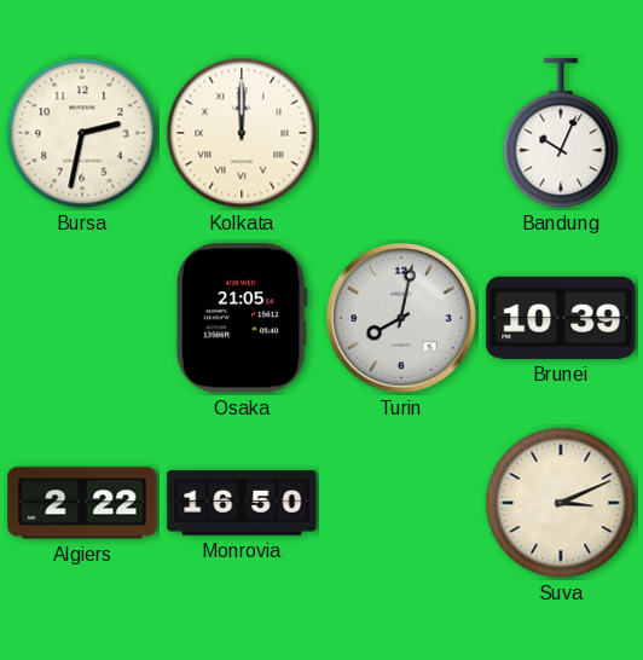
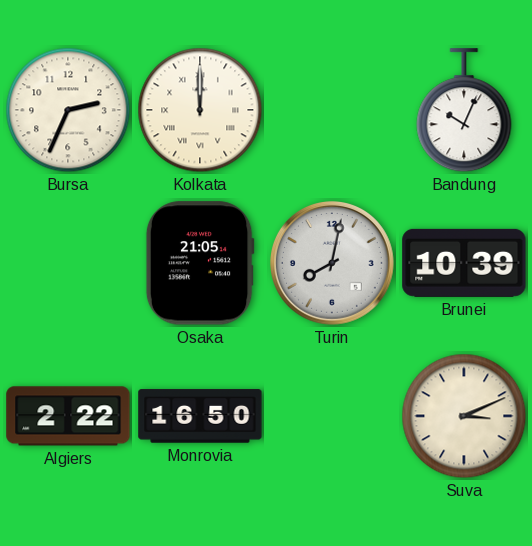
Bursa: 2:32 -> 2:34 (68, 110)
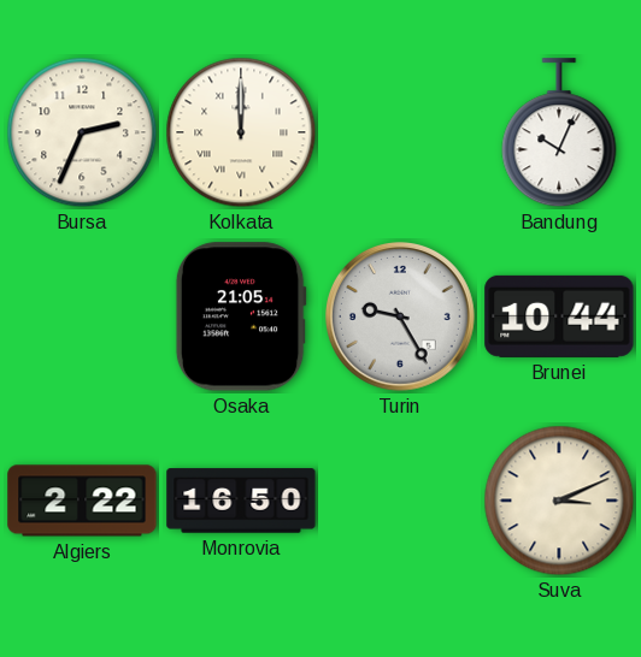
Turin: 8:02 -> 9:25 (400, 316)
Brunei: 10:39 -> 10:44 (559, 316)
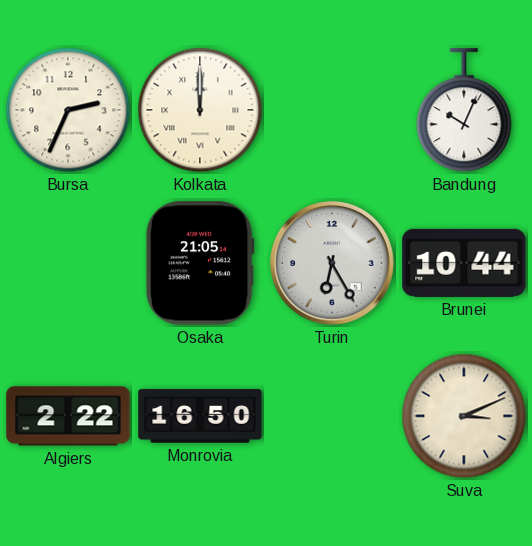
Turin: 9:25 -> 6:25 (332, 263)
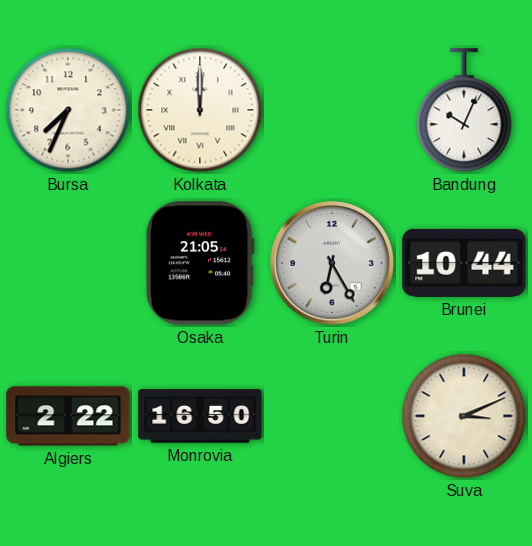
Bursa: 2:34 -> 7:34 (68, 110)
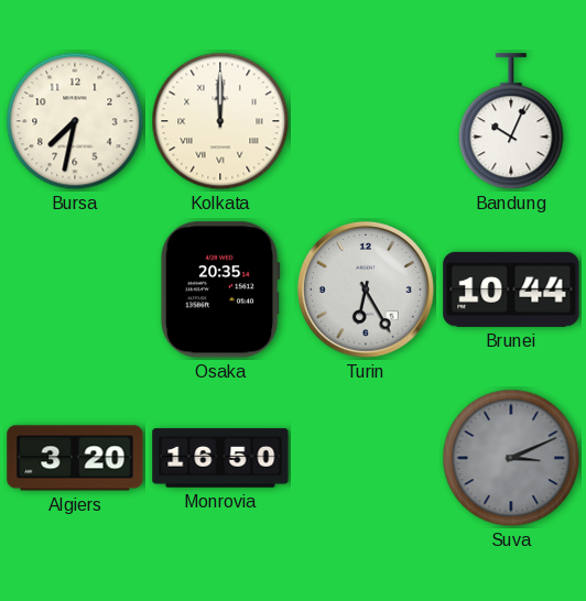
Bursa: 7:34 -> 7:32 (75, 121)
Osaka: 21:05 -> 20:35 (220, 289)
Algiers: 2:22 -> 3:20 (75, 458)
Suva dial: cream -> grey (511, 458)
